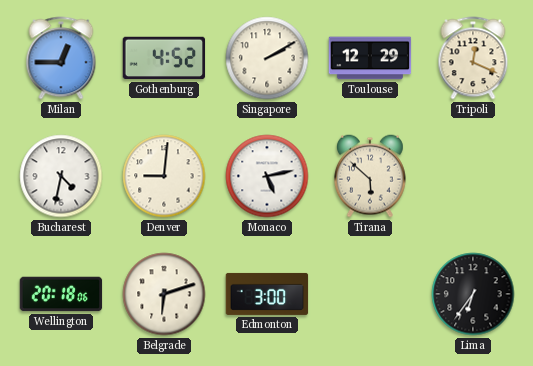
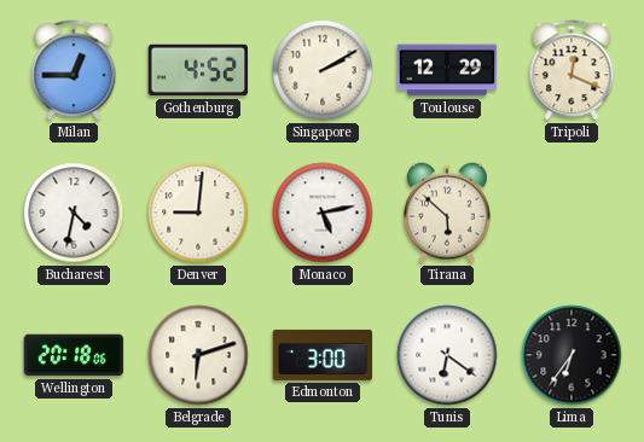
Tunis: none -> 6:21 (447, 355)
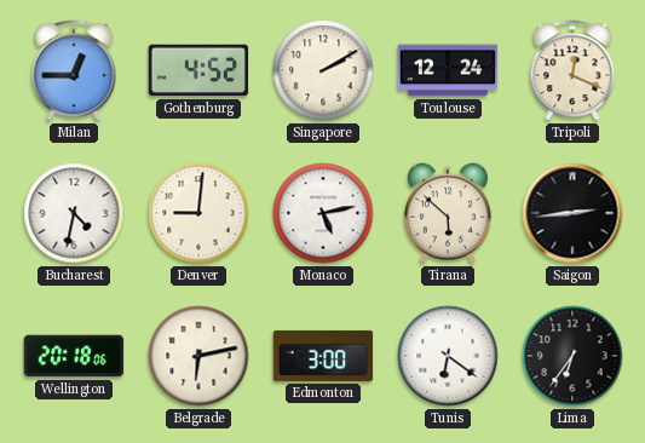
Toulouse: 12:29 -> 12:24 (448, 70)
Saigon: none -> 2:44 (572, 213)
Belgrade: 6:12 -> 6:13 (198, 356)
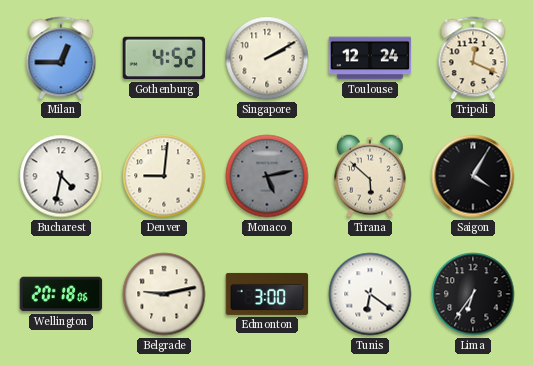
Monaco dial: white -> grey (267, 176)
Saigon: 2:44 -> 4:05 (473, 176)
Belgrade: 6:13 -> 9:13 (164, 294)
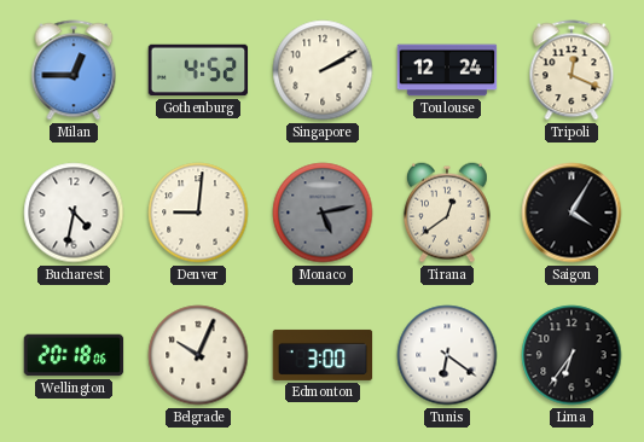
Tirana: 5:52 -> 12:39 (447, 213)
Belgrade: 9:13 -> 10:04 (198, 355)
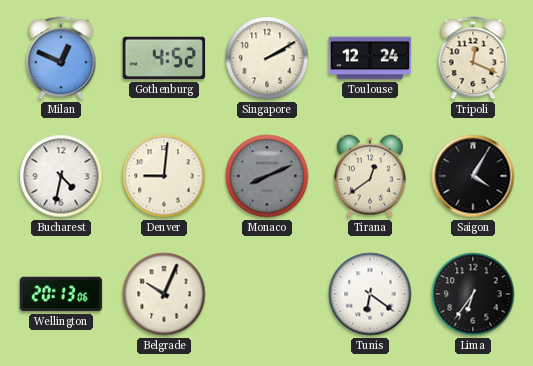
Milan: 12:45 -> 12:49 (61, 58)
Monaco: 5:13 -> 8:11 (267, 176)
Wellington: 20:18 -> 20:13 (61, 294)
Edmonton: 3:00 -> none (323, 355)
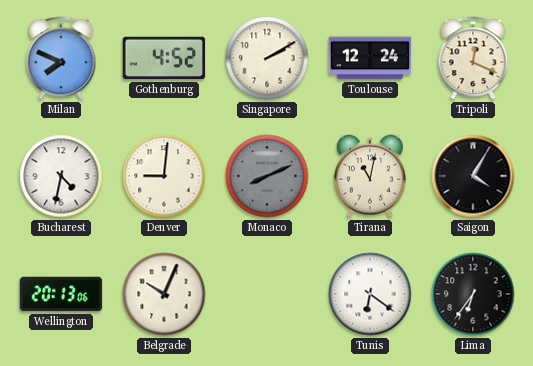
Milan: 12:49 -> 7:49 (61, 58)
Tirana: 12:39 -> 11:02 (370, 176)
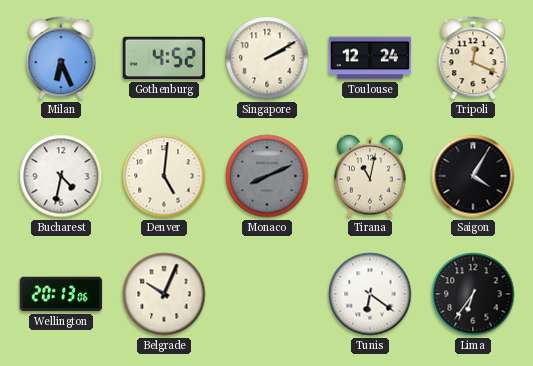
Milan: 7:49 -> 6:26 (61, 58)
Denver: 9:01 -> 5:01 (164, 176)
